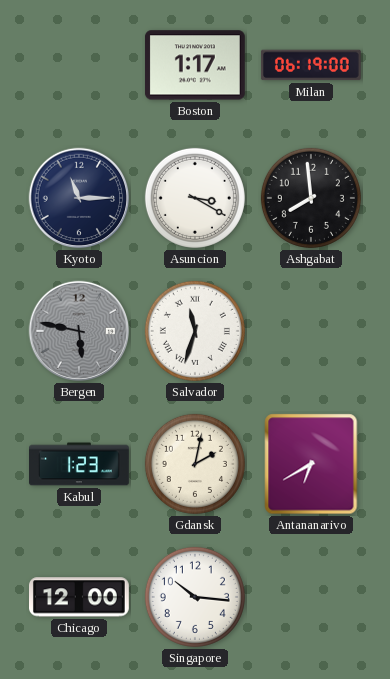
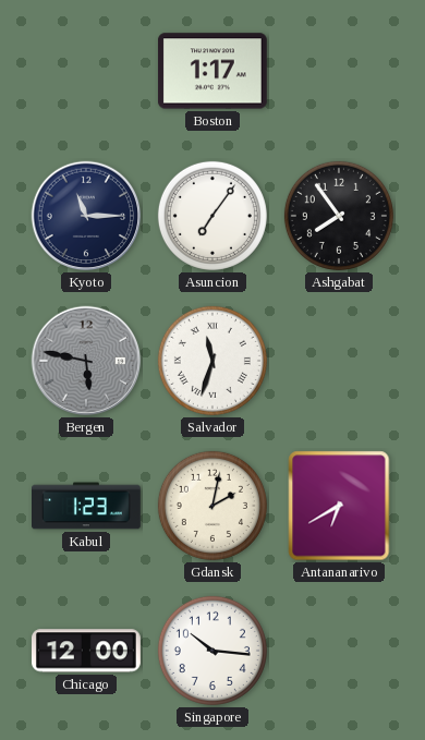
Milan: 06:19 -> none (311, 65)
Asuncion: 3:20 -> 7:06 (212, 216)
Ashgabat: 7:59 -> 7:54 (339, 216)
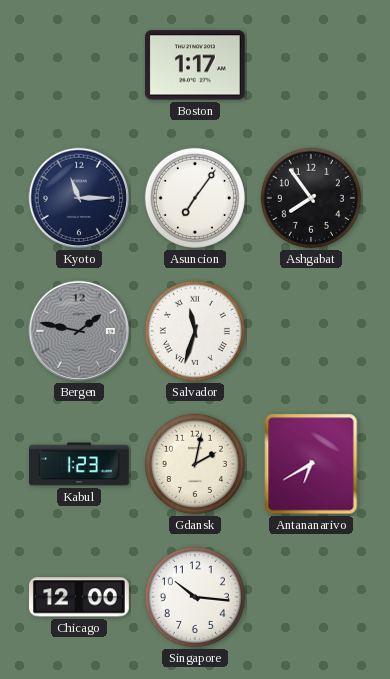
Bergen: 5:47 -> 1:47 (79, 331)
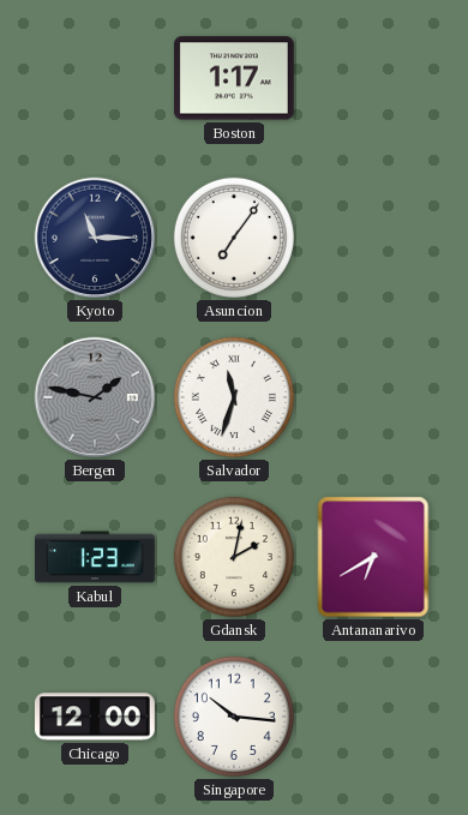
Ashgabat: 7:54 -> none (311, 198)
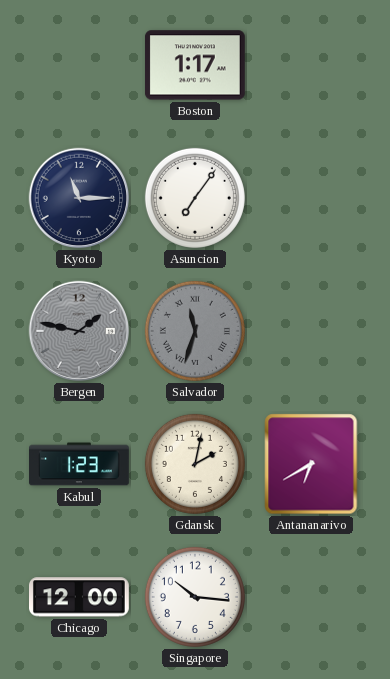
Salvador dial: white -> grey (195, 331)
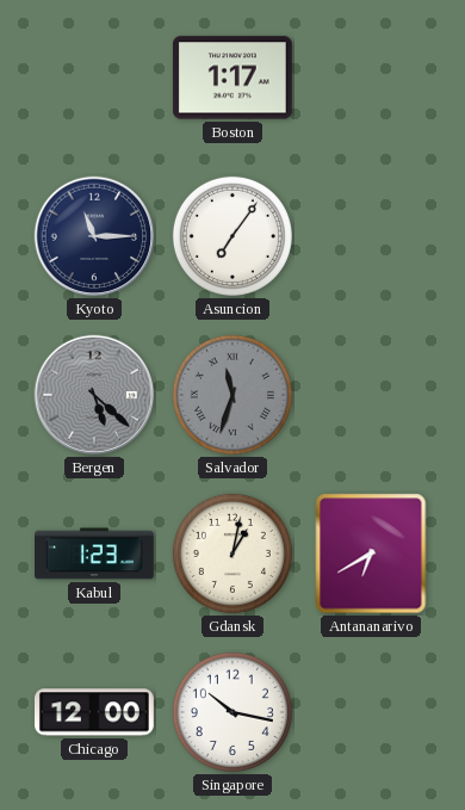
Bergen: 1:47 -> 5:22 (94, 395)
Gdansk: 2:02 -> 1:02 (232, 554)
Singapore: 10:16 -> 10:17 (232, 712)
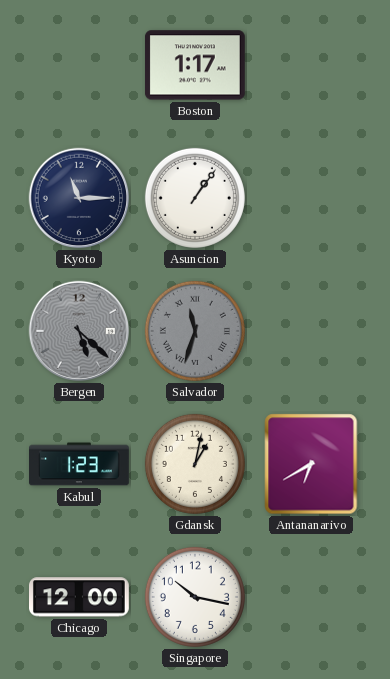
Asuncion: 7:06 -> 1:06 (195, 198)
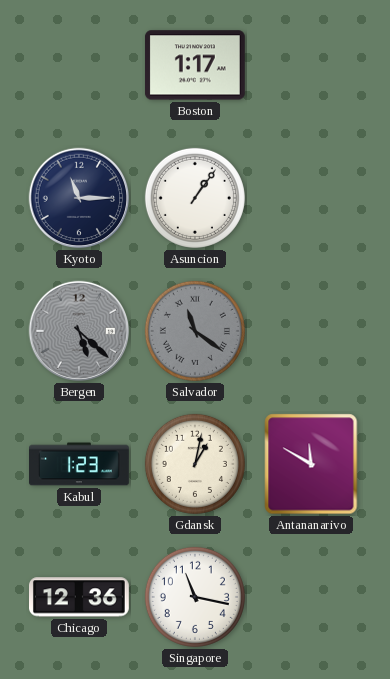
Salvador: 11:33 -> 11:21 (195, 331)
Antananarivo: 6:40 -> 11:50 (311, 464)
Chicago: 12:00 -> 12:36 (80, 597)
Singapore: 10:17 -> 11:17 (195, 597)
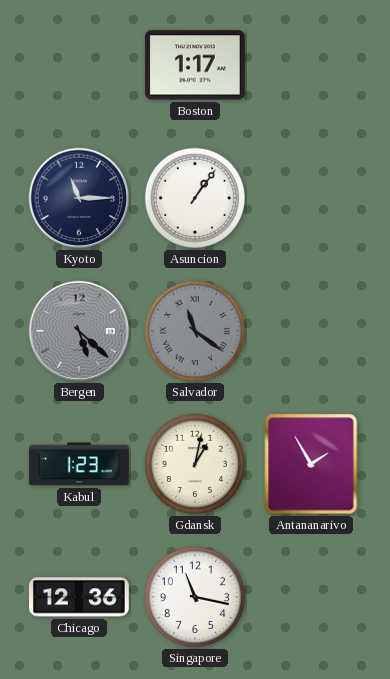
Antananarivo: 11:50 -> 1:55 (311, 464)
